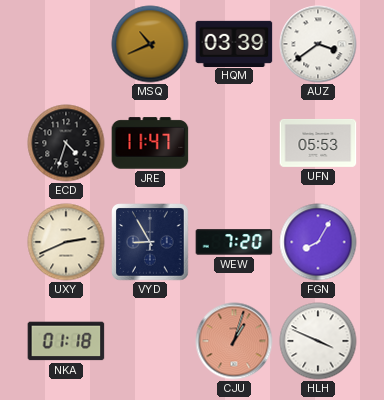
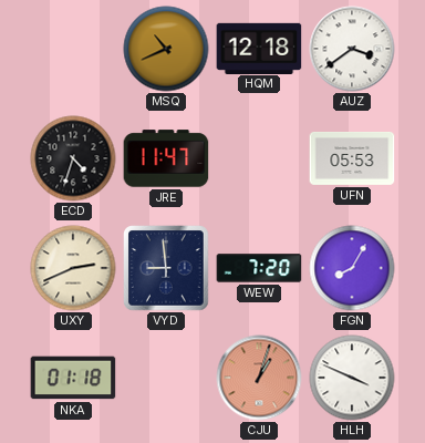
HQM: 03:39 -> 12:18 (259, 48)
VYD: 8:55 -> 8:59 (166, 268)
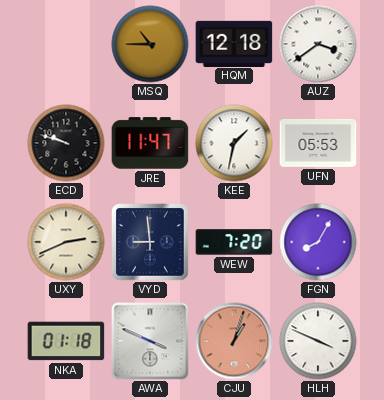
MSQ: 10:41 -> 10:45 (150, 44)
ECD: 4:33 -> 9:48 (66, 143)
KEE: none -> 1:32 (234, 143)
AWA: none -> 3:49 (150, 341)
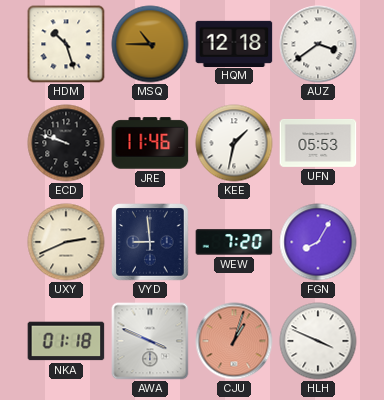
HDM: none -> 10:27 (66, 44)
JRE: 11:47 -> 11:46 (150, 143)
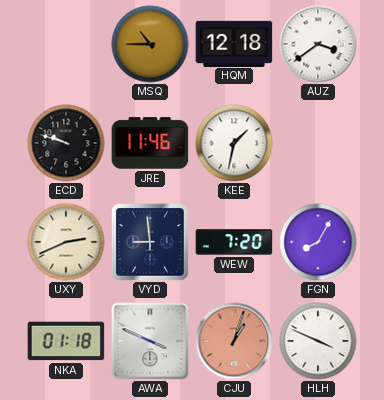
HDM: 10:27 -> none (66, 44)
UFN: 05:53 -> none (318, 143)
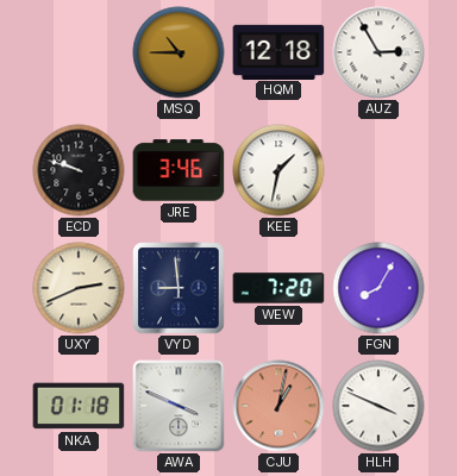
AUZ: 3:39 -> 2:55 (378, 52)
JRE: 11:46 -> 3:46 (179, 170)
CJU: 1:03 -> 1:02 (278, 406)
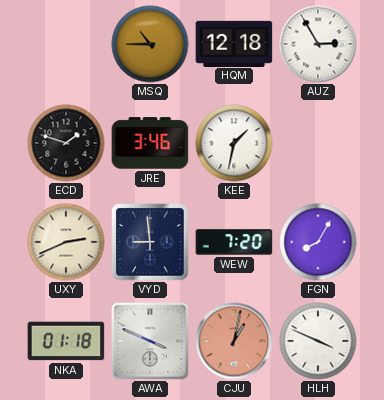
ECD: 9:48 -> 1:48 (66, 143)
